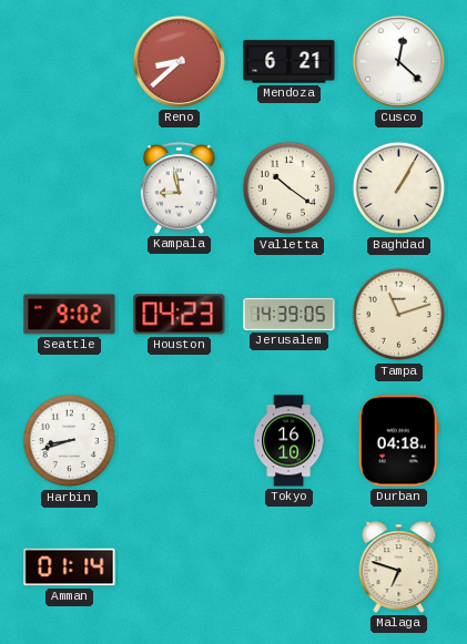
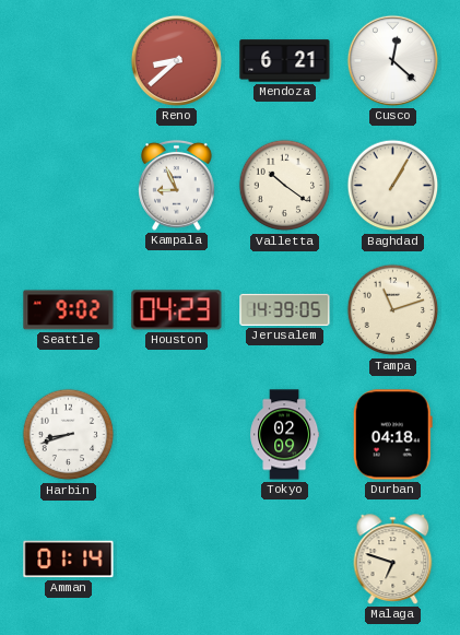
Kampala: 8:58 -> 8:56 (177, 185)
Tokyo: 16:10 -> 02:09 (285, 435)
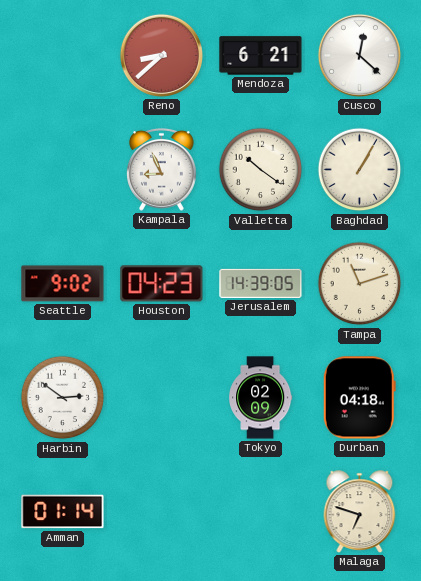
Harbin: 8:42 -> 2:51 (63, 398)
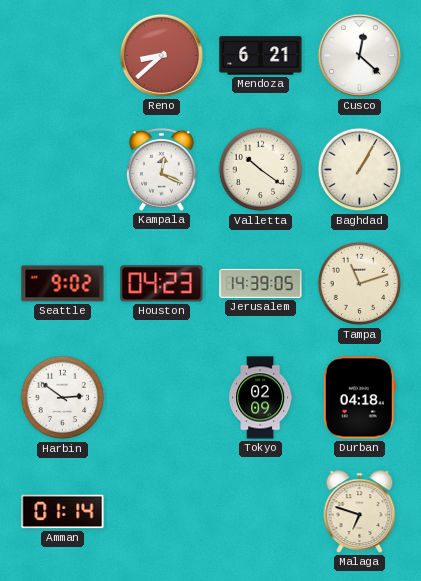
Kampala: 8:56 -> 12:19 (162, 169)
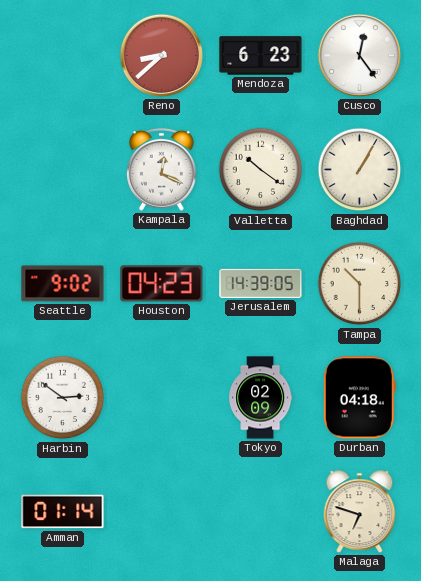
Mendoza: 6:21 -> 6:23 (261, 56)
Cusco: 12:22 -> 12:24 (359, 55)
Tampa: 11:12 -> 10:30 (360, 284)
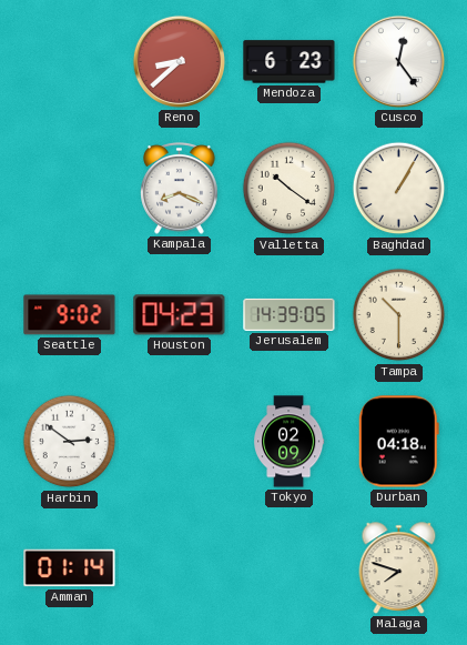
Kampala: 12:19 -> 8:19 (180, 188)
Malaga: 6:48 -> 7:48 (399, 568)
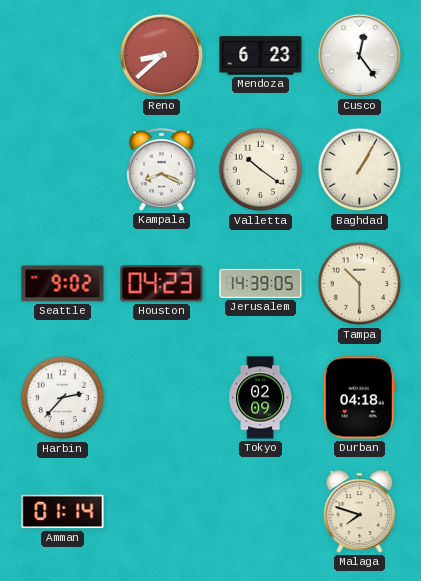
Harbin: 2:51 -> 2:37 (63, 398)
